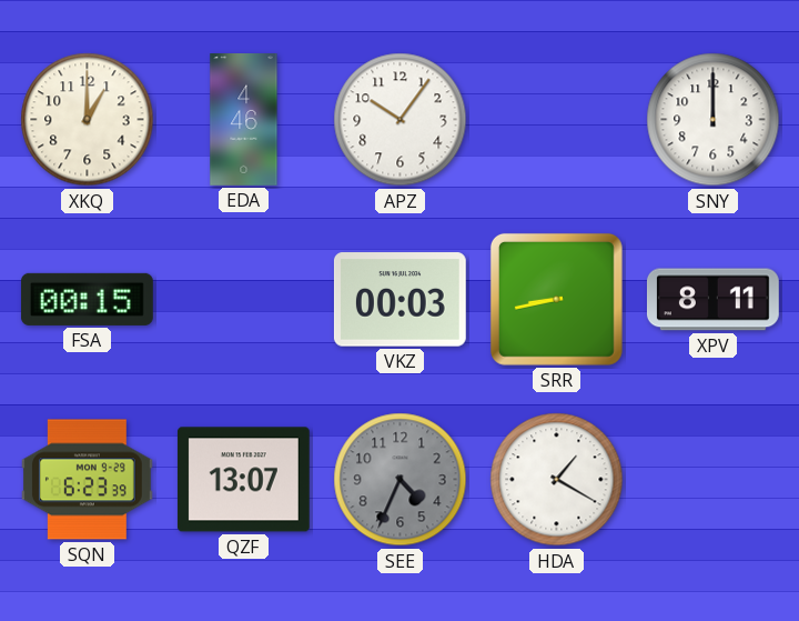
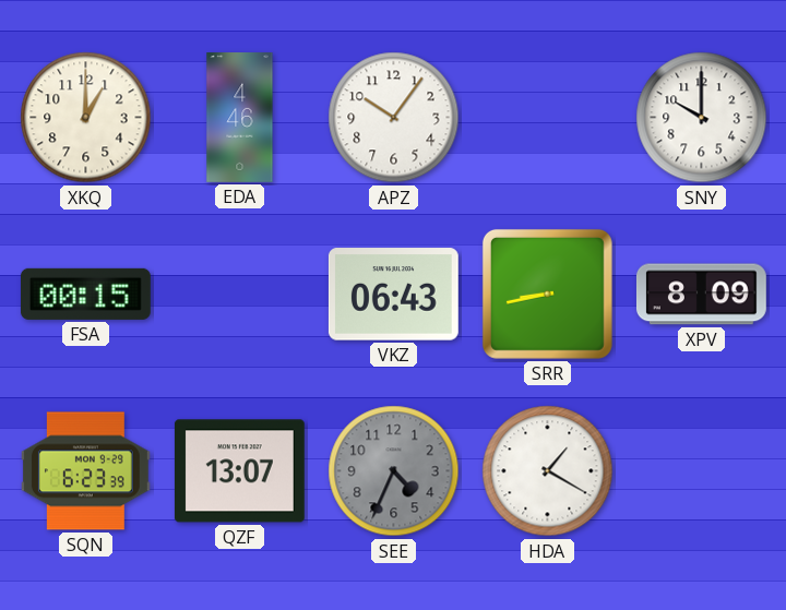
SNY: 12:00 -> 10:00 (702, 118)
VKZ: 00:03 -> 06:43 (393, 295)
XPV: 8:11 -> 8:09 (701, 295)
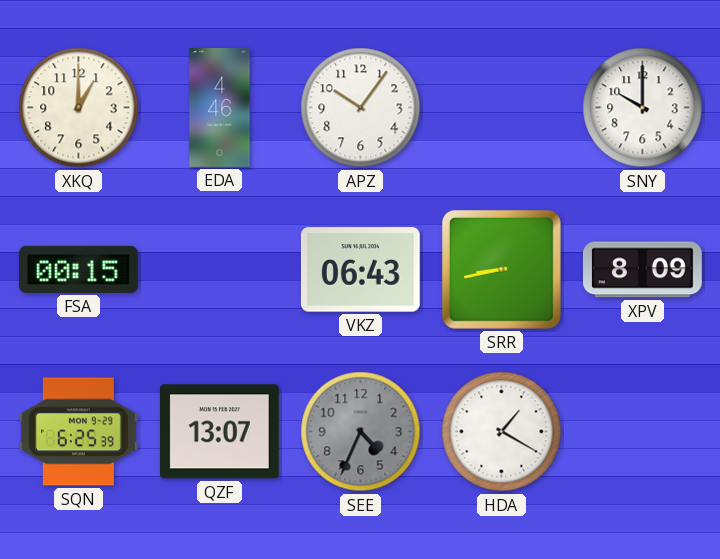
SQN: 6:23 -> 6:25 (78, 432)
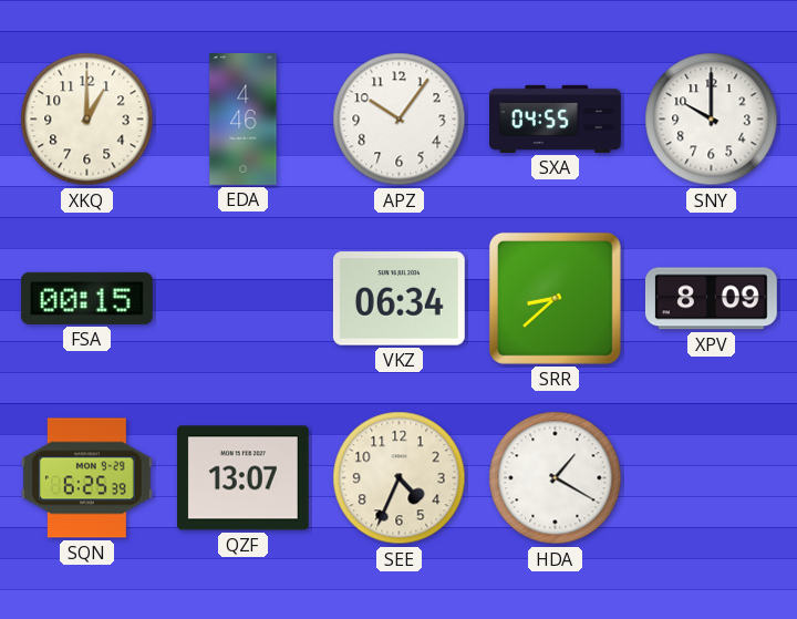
SXA: none -> 04:55 (556, 118)
VKZ: 06:43 -> 06:34 (398, 299)
SRR: 8:43 -> 8:38 (555, 298)
SEE dial: grey -> cream (400, 478)
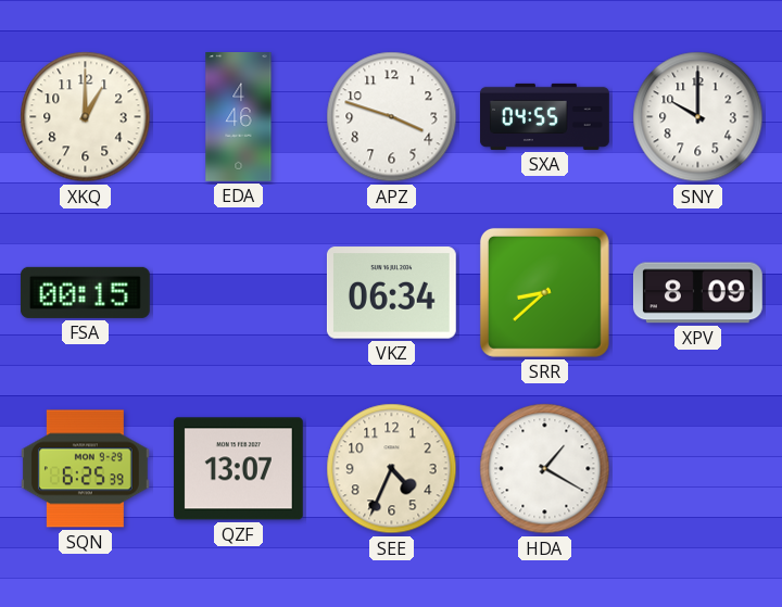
APZ: 10:06 -> 3:48 (392, 117)
